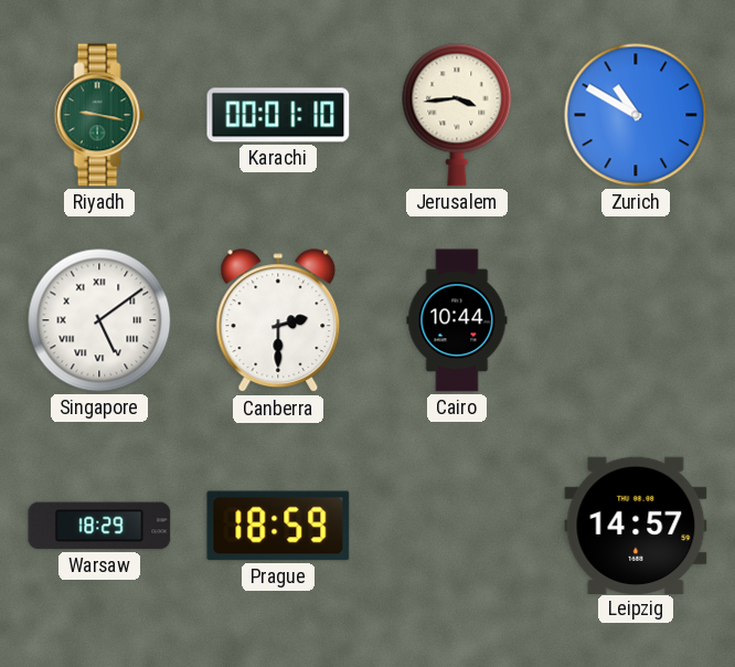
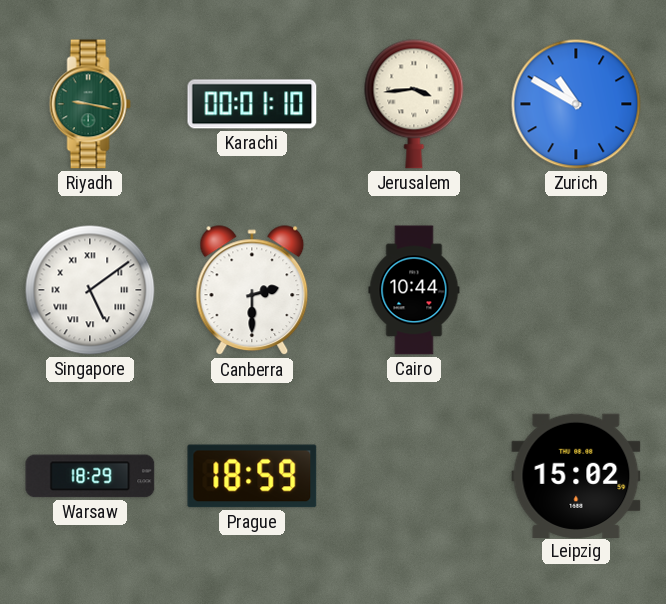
Leipzig: 14:57 -> 15:02 (576, 475)
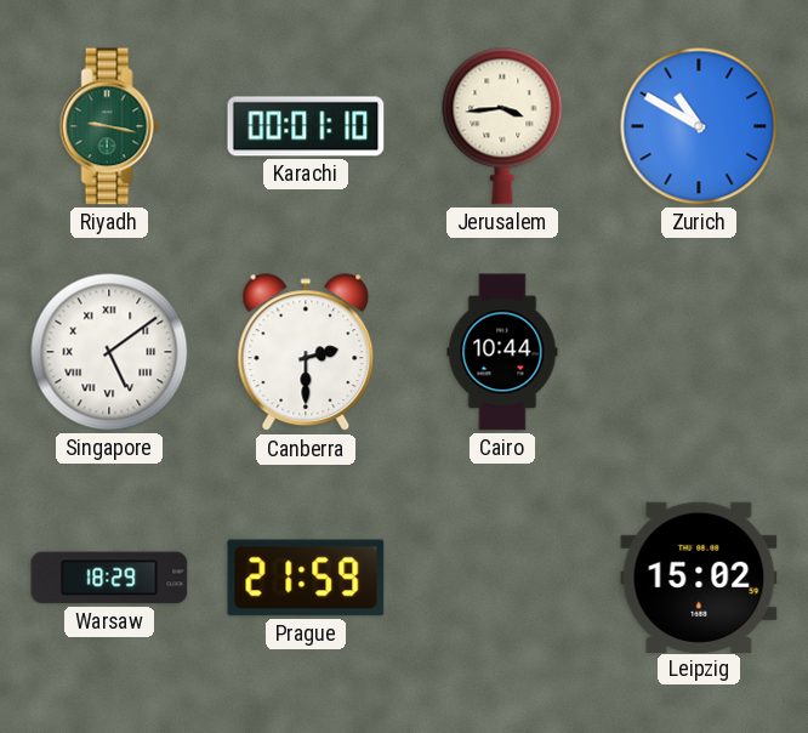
Prague: 18:59 -> 21:59 (306, 578)
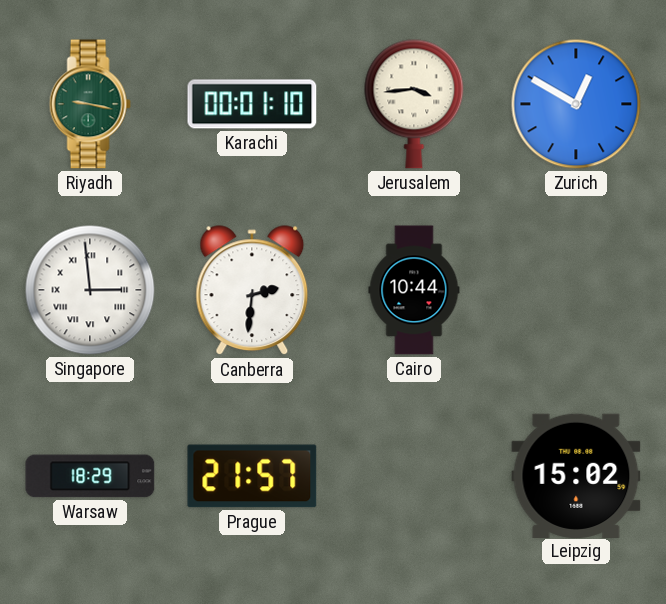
Zurich: 10:50 -> 12:50 (576, 104)
Singapore: 5:09 -> 2:59 (90, 290)
Canberra: 2:30 -> 2:31 (252, 291)
Prague: 21:59 -> 21:57 (252, 476)
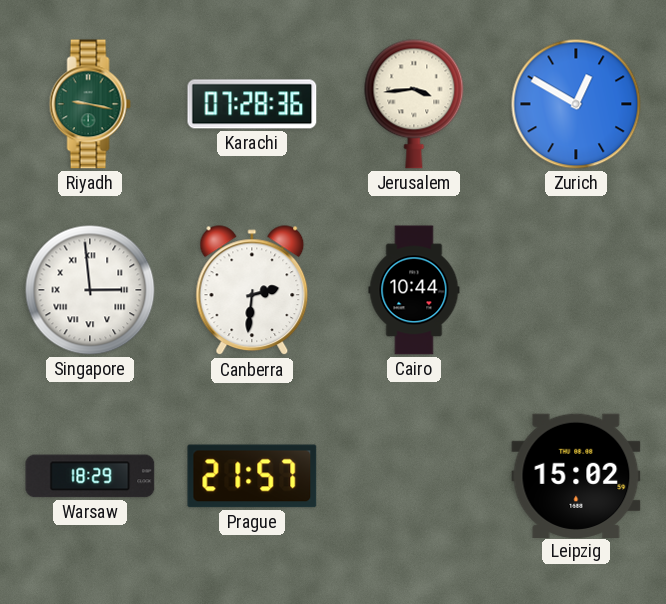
Karachi: 00:01 -> 07:28 (252, 104)
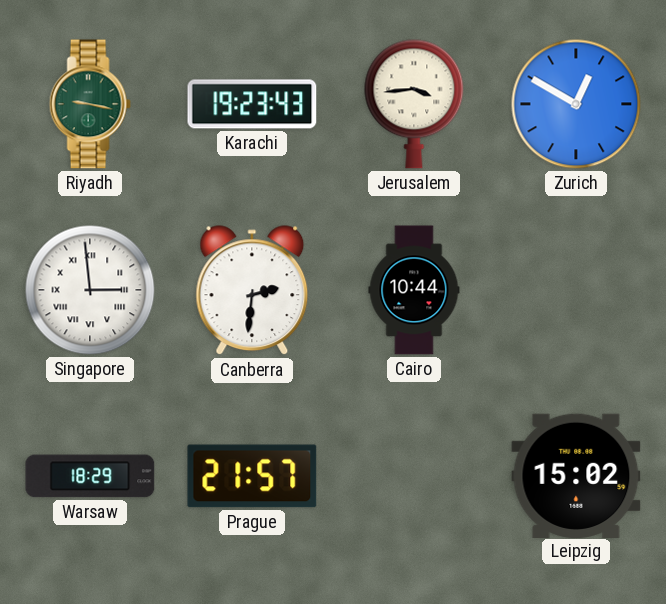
Karachi: 07:28 -> 19:23 (252, 104)
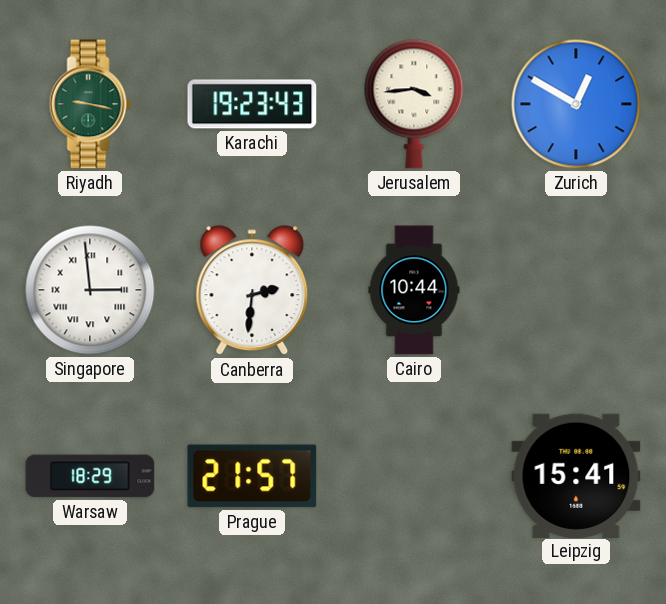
Leipzig: 15:02 -> 15:41 (576, 475)
